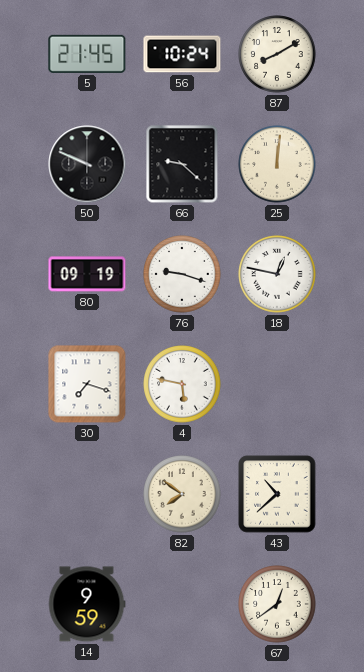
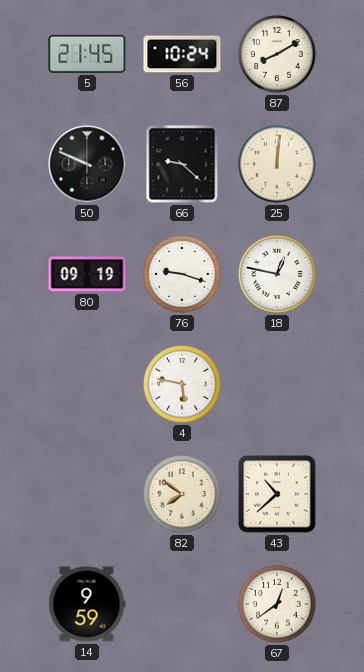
30: 7:18 -> none (87, 384)
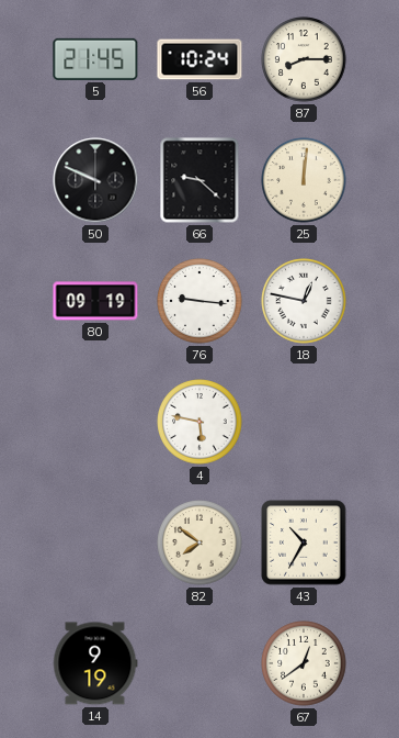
87: 8:10 -> 8:15 (304, 59)
76: 9:18 -> 9:16 (200, 301)
43: 10:38 -> 10:35 (304, 543)
14: 9:59 -> 9:19 (95, 663)
